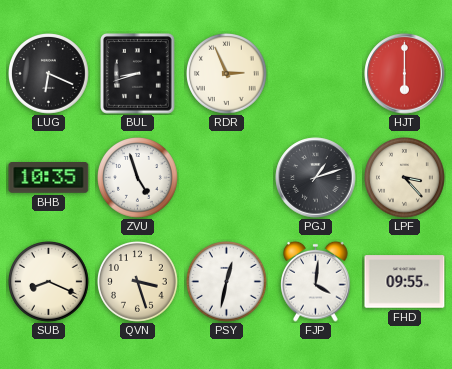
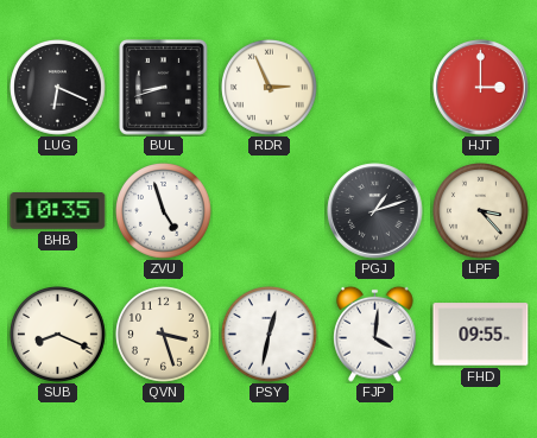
HJT: 6:00 -> 3:00 (481, 88)
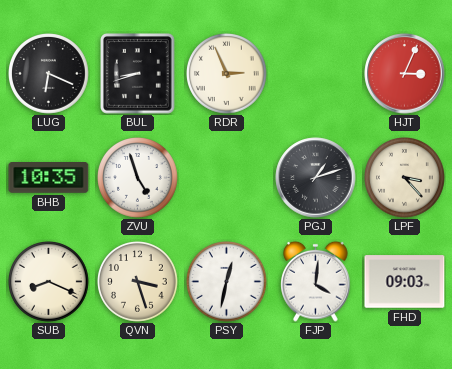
HJT: 3:00 -> 3:04 (405, 74)
FHD: 09:55 -> 09:03 (405, 282)
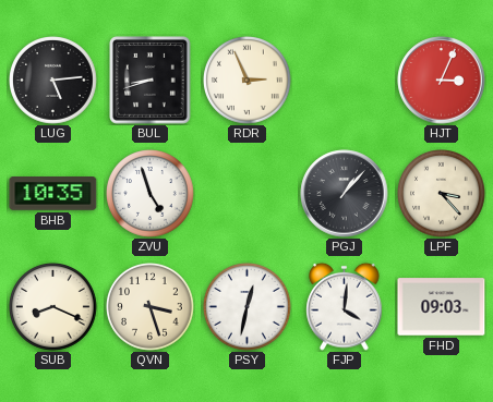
LUG: 6:19 -> 5:14 (53, 81)
PGJ: 1:12 -> 1:07 (345, 194)
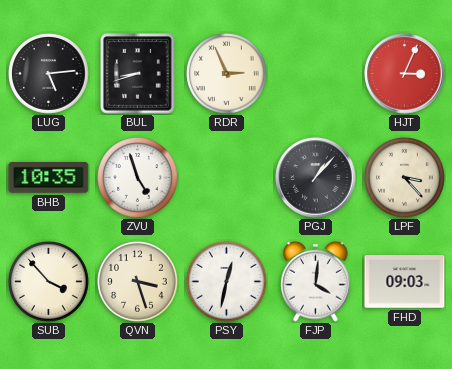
SUB: 8:19 -> 3:53 (49, 282)
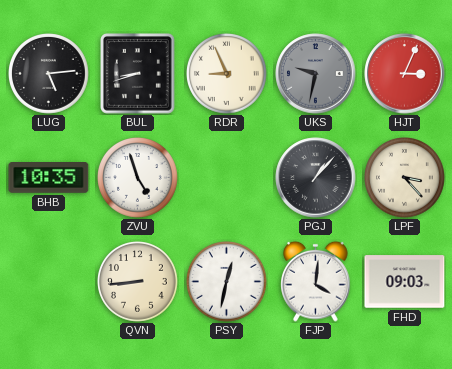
RDR: 2:56 -> 8:56 (227, 74)
UKS: none -> 9:32 (316, 74)
SUB: 3:53 -> none (49, 282)
QVN: 3:27 -> 8:44 (138, 282)
